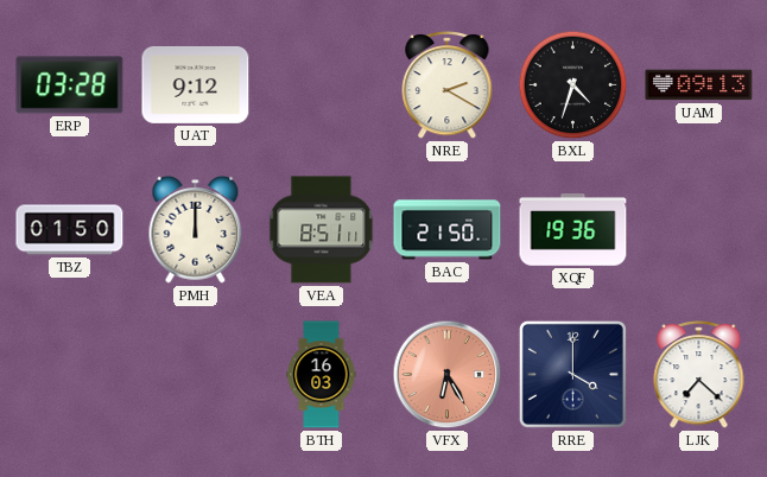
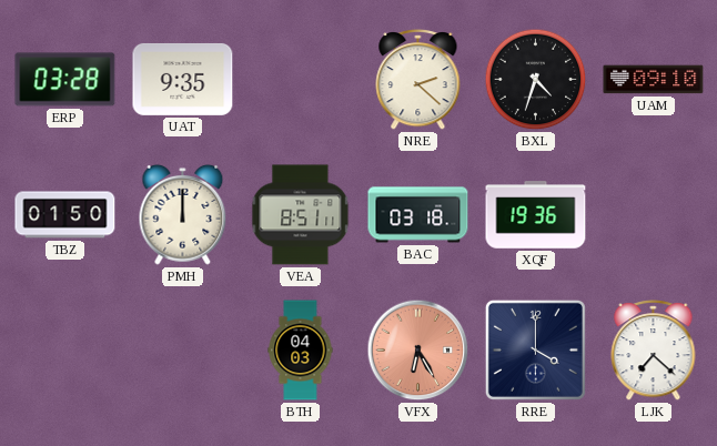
UAT: 9:12 -> 9:35 (183, 79)
NRE: 2:20 -> 2:22 (418, 80)
UAM: 09:13 -> 09:10 (654, 80)
BAC: 21:50 -> 03:18 (418, 215)
BTH: 16:03 -> 04:03 (301, 351)
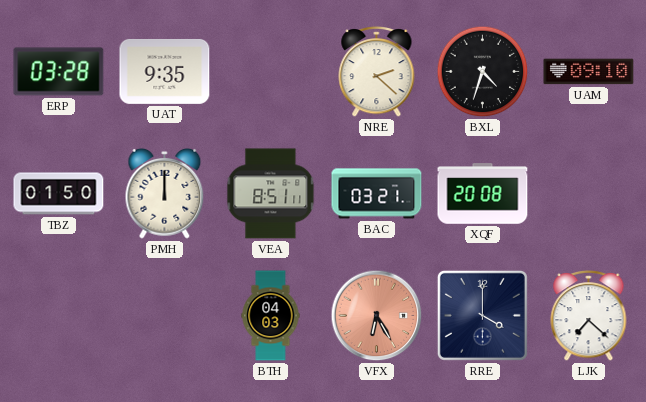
BAC: 03:18 -> 03:21 (377, 194)
XQF: 19:36 -> 20:08 (483, 194)
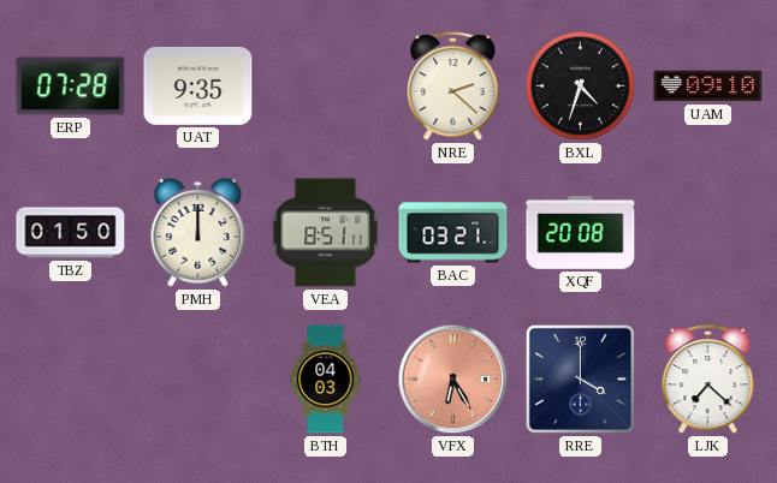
ERP: 03:28 -> 07:28 (71, 87)
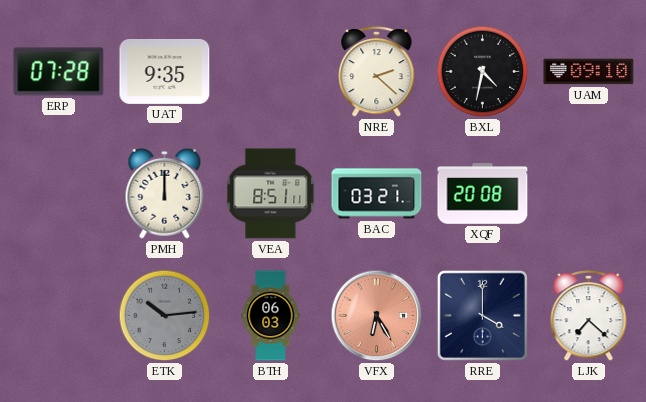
BXL: 4:33 -> 4:32 (483, 72)
TBZ: 01:50 -> none (71, 233)
ETK: none -> 10:14 (165, 316)
BTH: 04:03 -> 06:03 (271, 316)
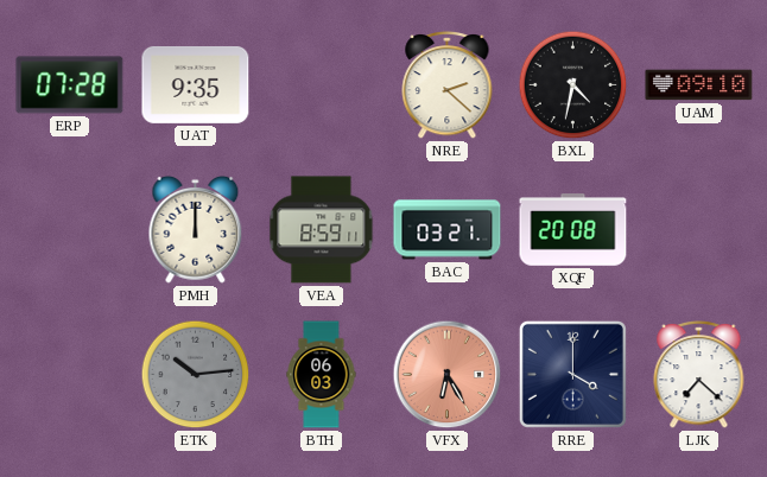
VEA: 8:51 -> 8:59 (322, 230)
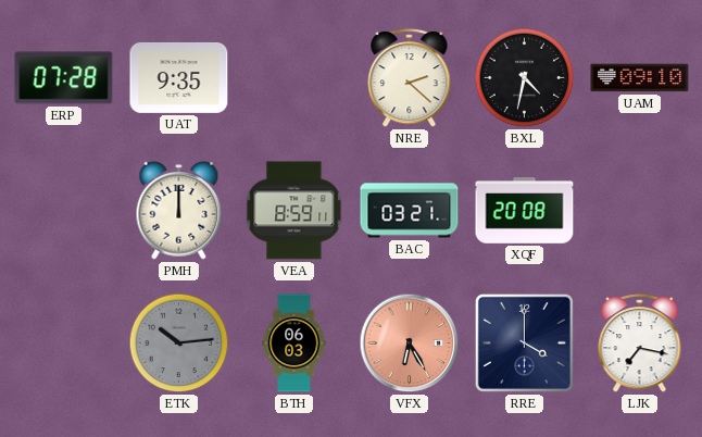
LJK: 7:22 -> 7:17 (640, 344)
